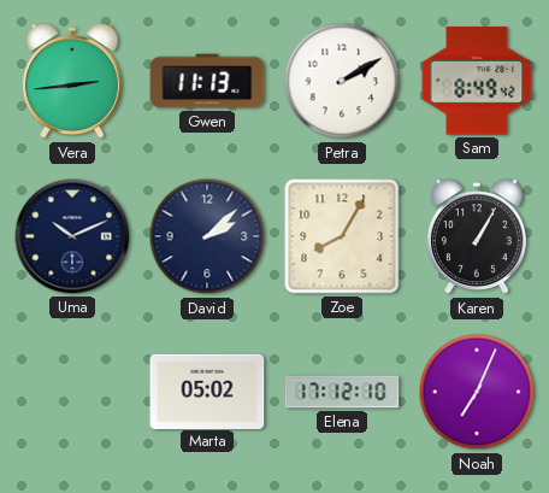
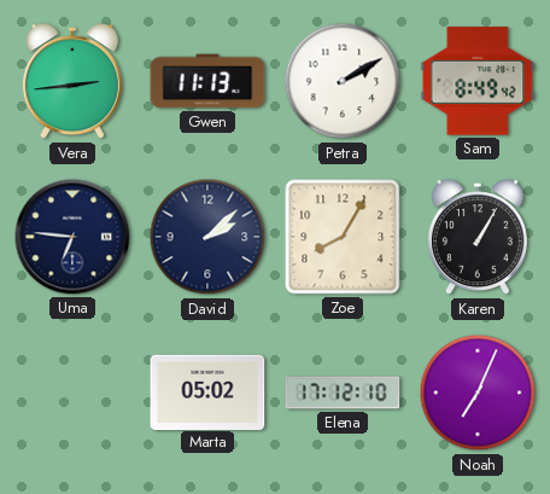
Uma: 10:11 -> 6:46 (72, 237)
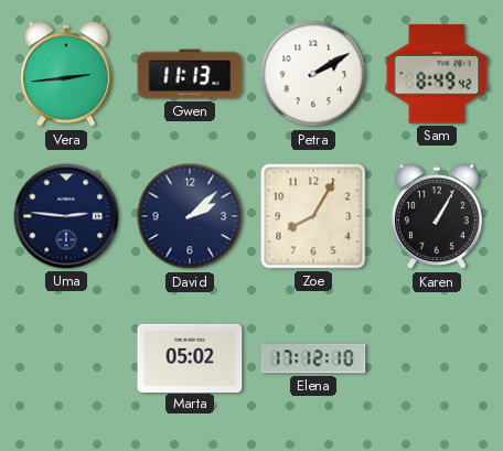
Uma: 6:46 -> 2:46 (66, 216)
Noah: 7:04 -> none (478, 393)
